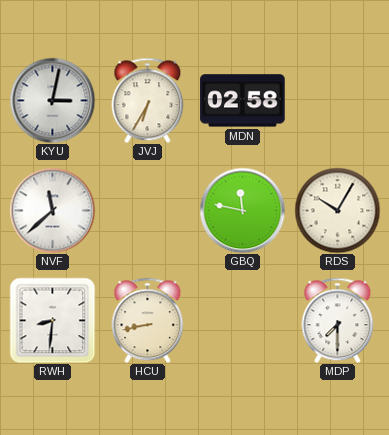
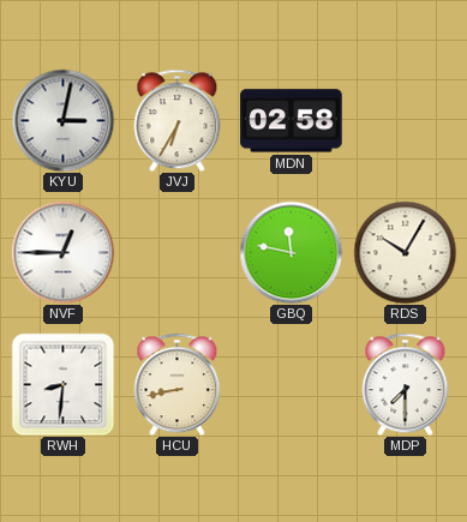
NVF: 11:38 -> 12:45 (62, 252)
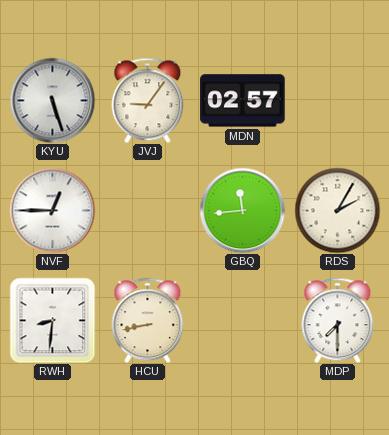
KYU: 3:02 -> 5:27 (52, 100)
JVJ: 6:35 -> 9:06 (148, 100)
MDN: 02:58 -> 02:57 (243, 101)
GBQ: 11:47 -> 11:44 (242, 210)
RDS: 10:05 -> 2:05 (337, 210)
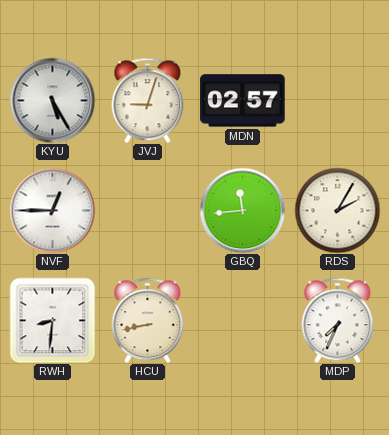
KYU: 5:27 -> 5:25 (52, 100)
JVJ: 9:06 -> 9:03 (148, 100)
MDP: 7:30 -> 7:34 (338, 320)
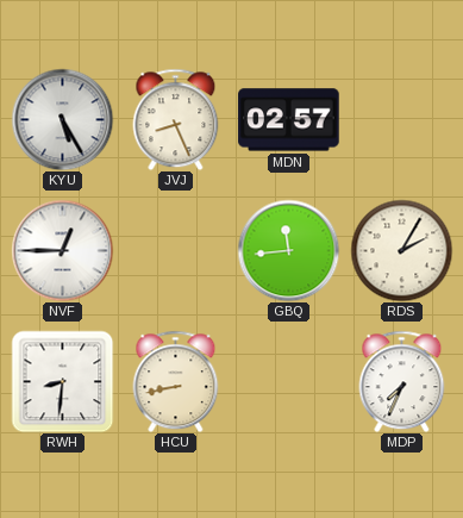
JVJ: 9:03 -> 8:26 (176, 119)
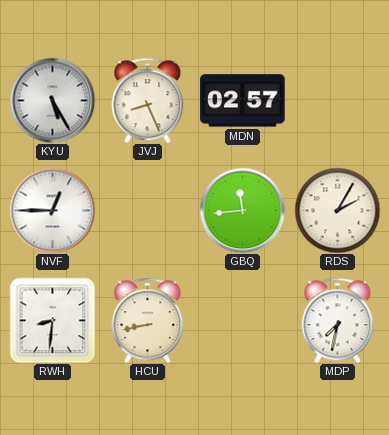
MDP: 7:34 -> 7:32 (338, 320)
